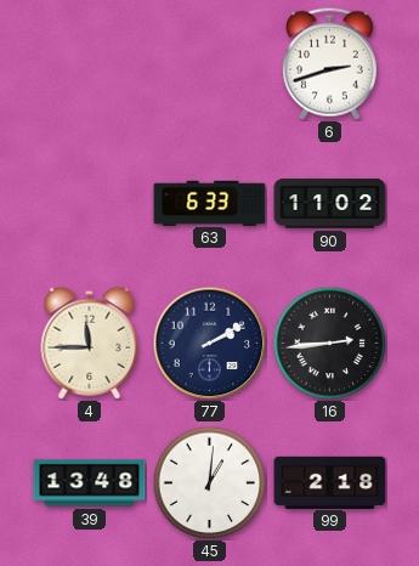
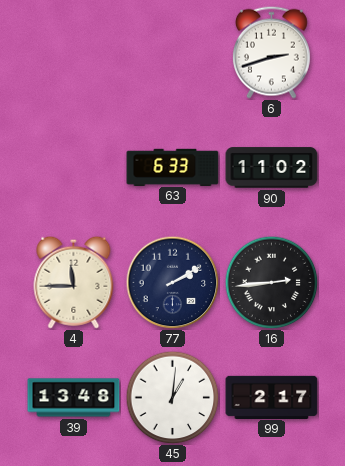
99: 2:18 -> 2:17 (272, 397)
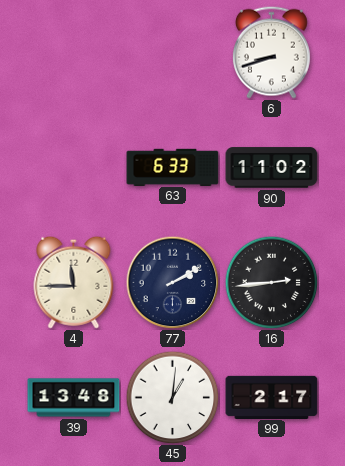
6: 2:42 -> 8:42 (271, 52)
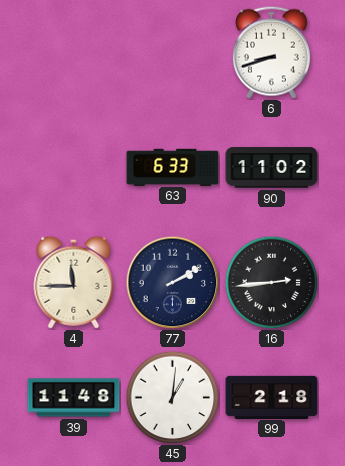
39: 13:48 -> 11:48 (74, 398)
99: 2:17 -> 2:18 (272, 397)
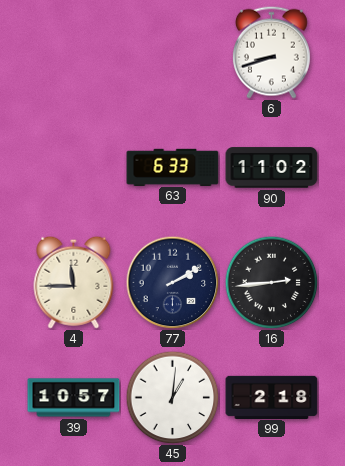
39: 11:48 -> 10:57 (74, 398)
